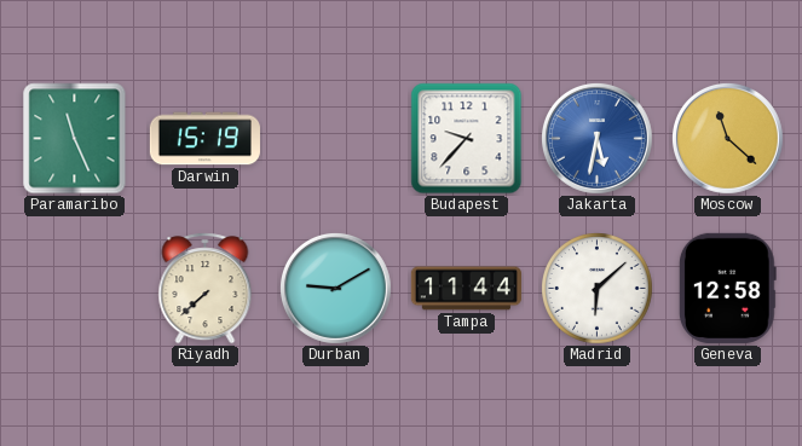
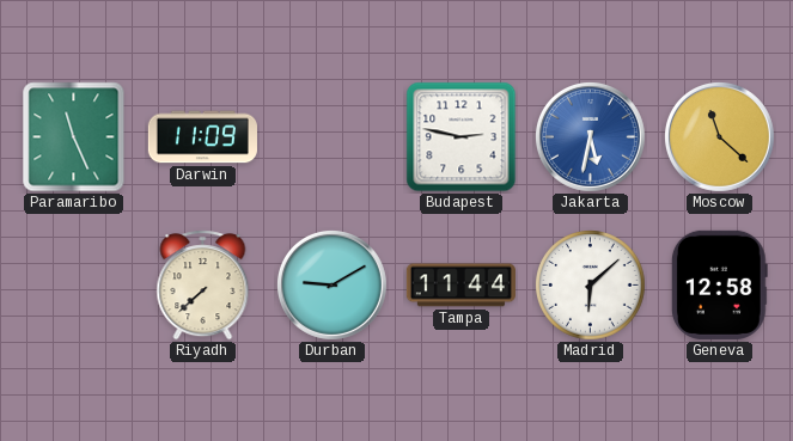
Darwin: 15:19 -> 11:09 (202, 137)
Budapest: 9:37 -> 2:47 (462, 137)
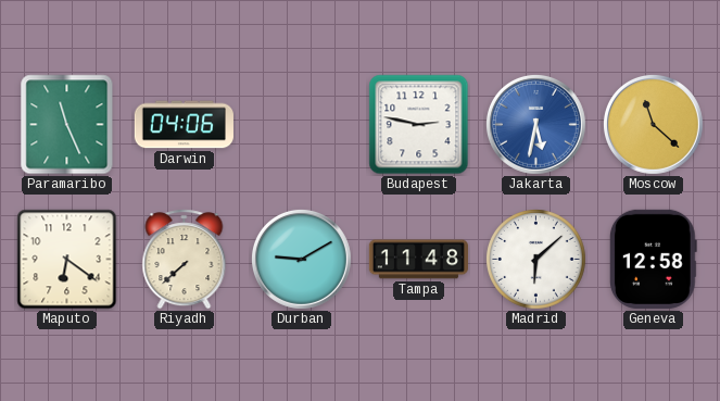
Darwin: 11:09 -> 04:06 (184, 125)
Maputo: none -> 6:21 (67, 260)
Tampa: 11:44 -> 11:48 (418, 260)
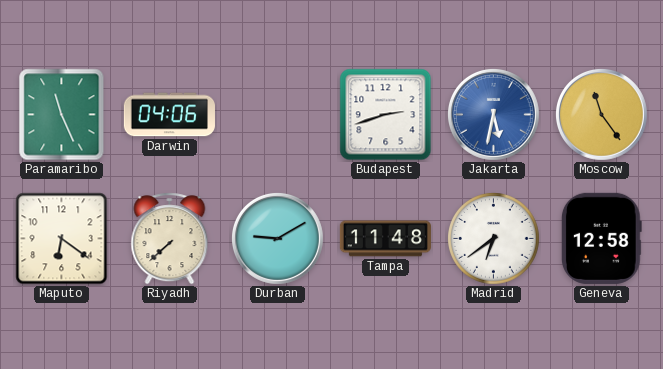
Budapest: 2:47 -> 2:42 (386, 115)
Moscow: 11:22 -> 11:24 (601, 114)
Madrid: 6:08 -> 6:39 (494, 239)
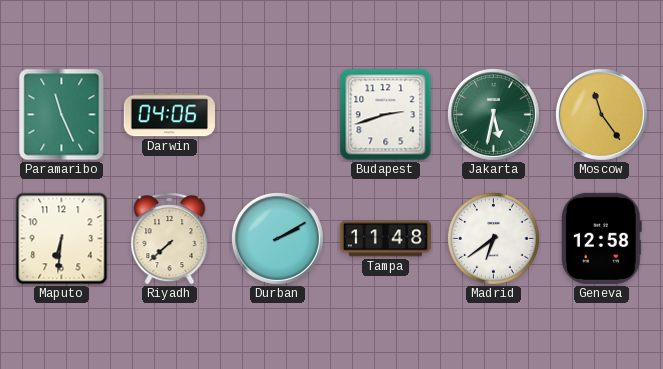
Jakarta dial: blue -> green (493, 114)
Maputo: 6:21 -> 6:31 (62, 239)
Durban: 9:10 -> 2:10 (277, 238)
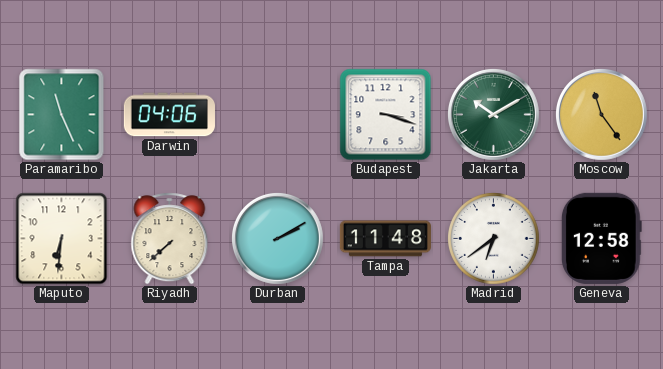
Budapest: 2:42 -> 3:18 (386, 115)
Jakarta: 5:32 -> 10:10 (493, 114)
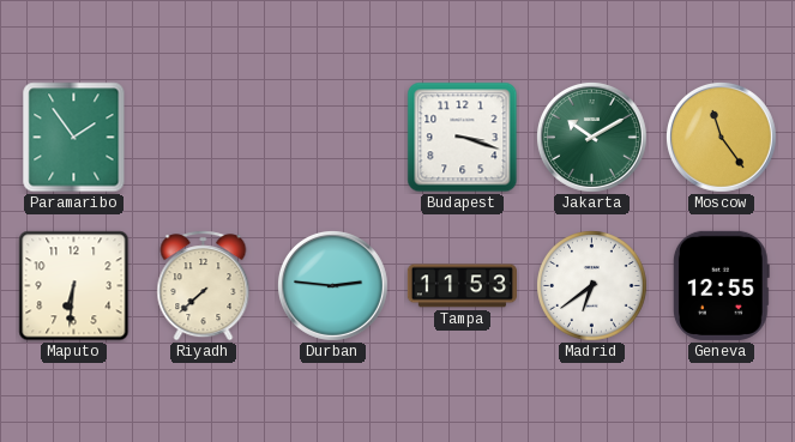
Paramaribo: 11:26 -> 1:54 (74, 138)
Darwin: 04:06 -> none (169, 115)
Durban: 2:10 -> 2:46 (332, 285)
Tampa: 11:48 -> 11:53 (462, 286)
Geneva: 12:58 -> 12:55 (721, 285)
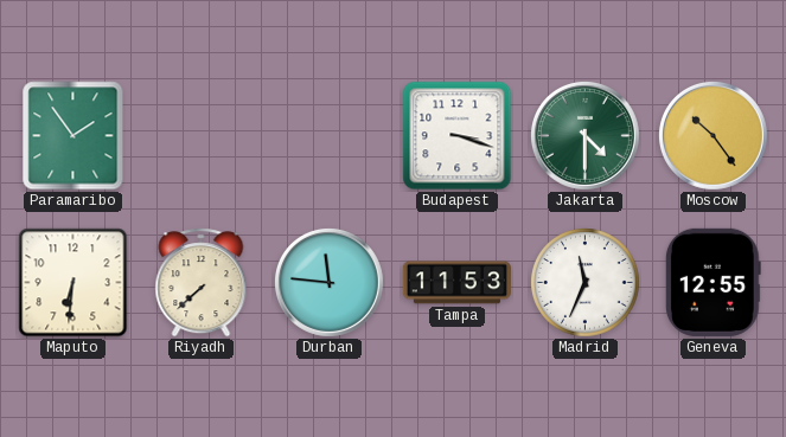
Jakarta: 10:10 -> 4:30 (584, 135)
Moscow: 11:24 -> 10:24 (712, 135)
Durban: 2:46 -> 11:46 (328, 282)
Madrid: 6:39 -> 11:34 (586, 283)
